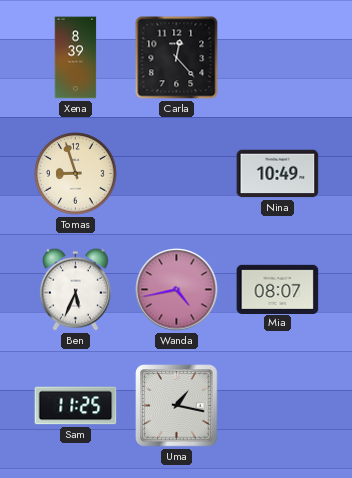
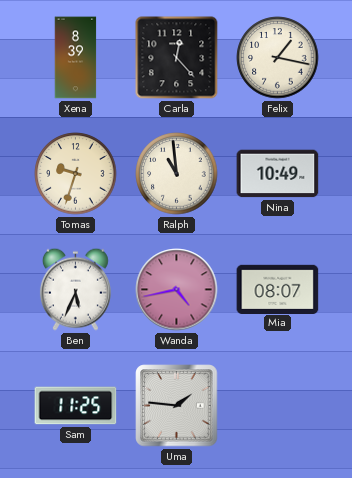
Felix: none -> 1:17 (278, 58)
Tomas: 8:57 -> 9:33 (76, 174)
Ralph: none -> 10:59 (177, 174)
Uma: 1:17 -> 1:46 (177, 406)
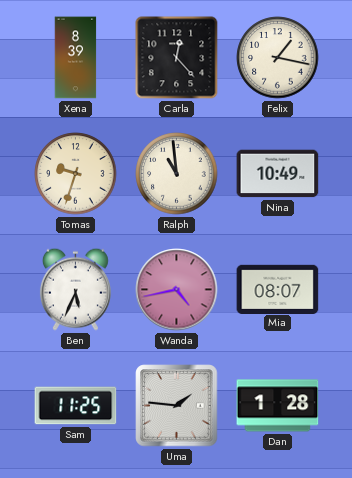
Dan: none -> 1:28 (278, 406)
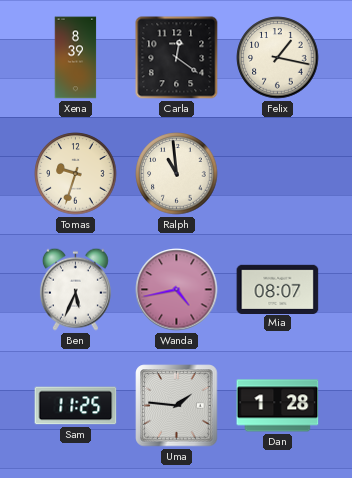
Carla: 12:23 -> 12:21 (177, 58)
Nina: 10:49 -> none (278, 174)
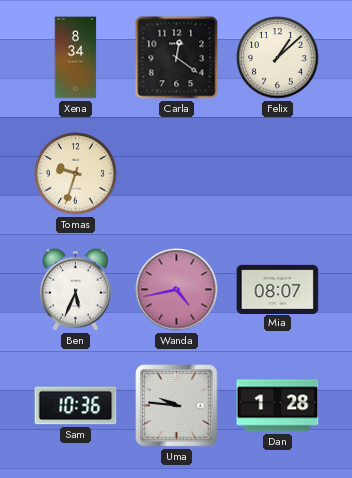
Xena: 8:39 -> 8:34 (76, 58)
Felix: 1:17 -> 1:08 (278, 58)
Ralph: 10:59 -> none (177, 174)
Sam: 11:25 -> 10:36 (76, 406)
Uma: 1:46 -> 9:46 (177, 406)
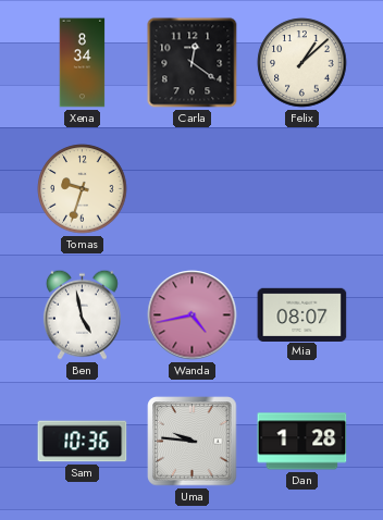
Ben: 5:34 -> 4:58 (82, 314)
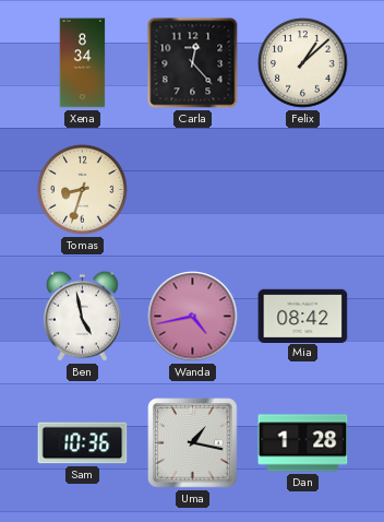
Carla: 12:21 -> 12:23 (193, 63)
Tomas: 9:33 -> 8:33 (83, 190)
Mia: 08:07 -> 08:42 (303, 316)
Uma: 9:46 -> 1:17 (193, 443)
